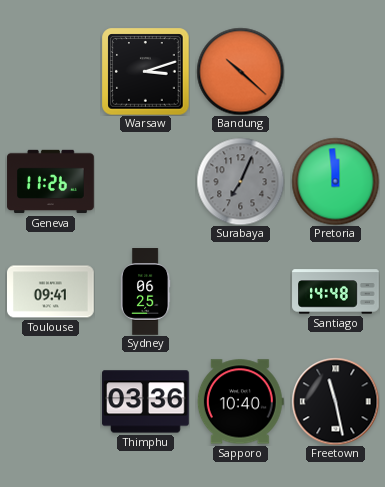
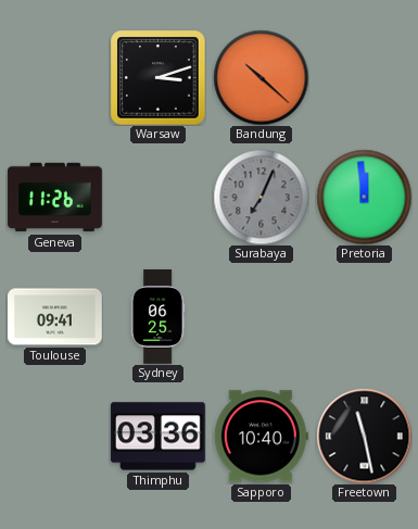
Santiago: 14:48 -> none (336, 292)
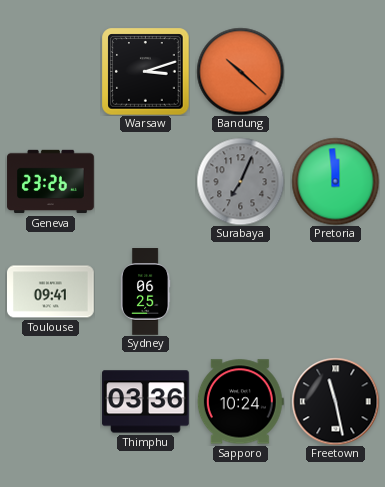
Geneva: 11:26 -> 23:26 (51, 182)
Sapporo: 10:40 -> 10:24 (240, 402)
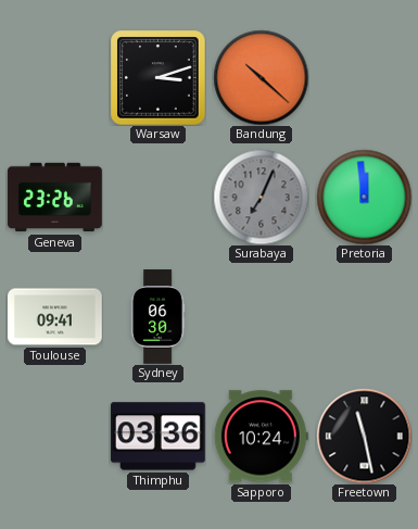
Sydney: 06:25 -> 06:30 (157, 317)
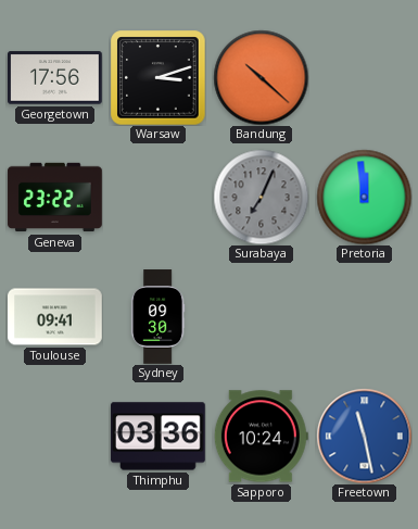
Georgetown: none -> 17:56 (55, 78)
Geneva: 23:26 -> 23:22 (55, 198)
Sydney: 06:30 -> 09:30 (157, 317)
Freetown dial: black -> blue (364, 436)
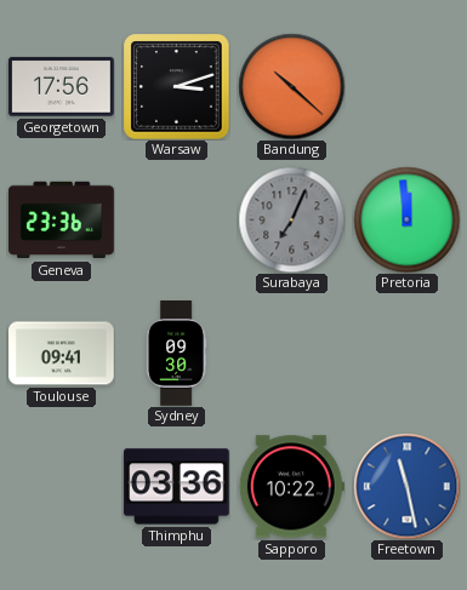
Geneva: 23:22 -> 23:36 (62, 220)
Sapporo: 10:24 -> 10:22 (291, 487)
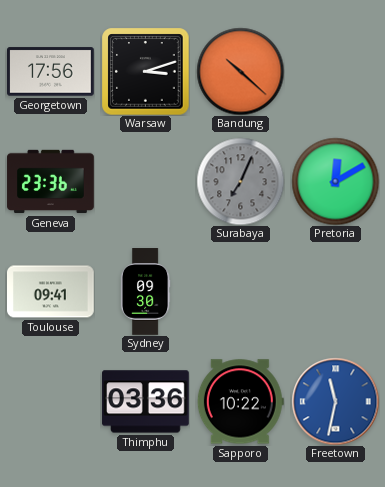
Pretoria: 11:59 -> 12:10 (335, 181)
Freetown: 11:28 -> 11:32 (335, 401)
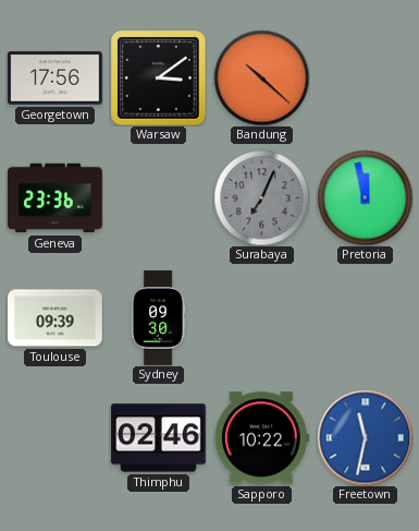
Warsaw: 3:12 -> 3:09 (158, 77)
Pretoria: 12:10 -> 11:58 (365, 197)
Toulouse: 09:41 -> 09:39 (56, 318)
Thimphu: 03:36 -> 02:46 (159, 438)
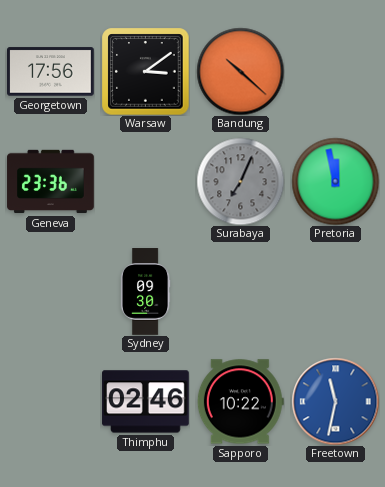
Toulouse: 09:39 -> none (56, 318)
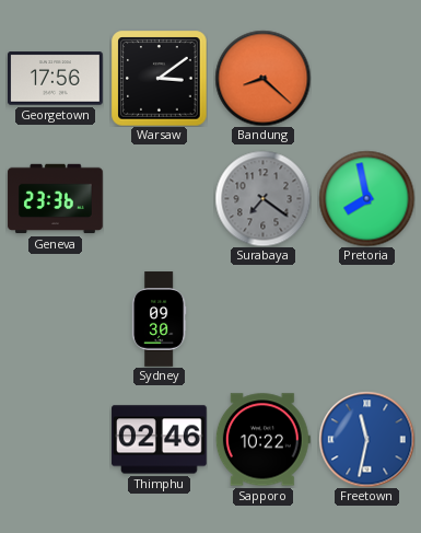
Bandung: 10:22 -> 8:22 (262, 78)
Surabaya: 7:04 -> 7:21 (262, 198)
Pretoria: 11:58 -> 7:58 (366, 198)
